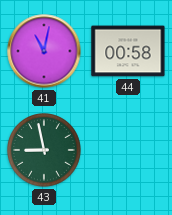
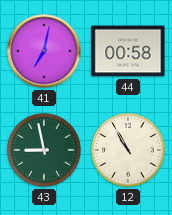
41: 11:02 -> 7:02 (44, 51)
12: none -> 10:55 (129, 151)
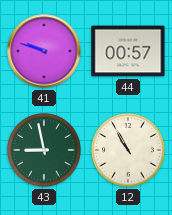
41: 7:02 -> 9:48 (44, 51)
44: 00:58 -> 00:57 (128, 51)
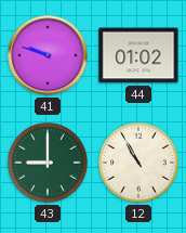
44: 00:57 -> 01:02 (138, 55)
43: 8:58 -> 9:00 (49, 164)
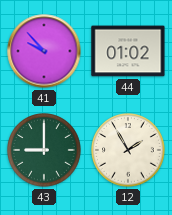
41: 9:48 -> 9:53 (44, 51)
12: 10:55 -> 1:55 (129, 151)
